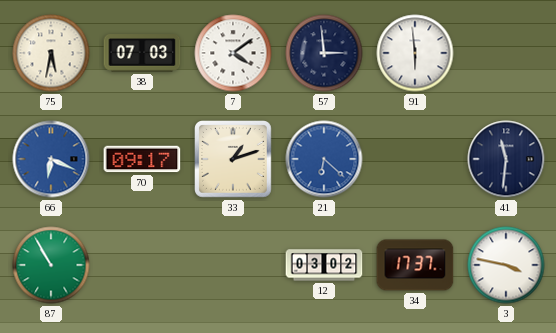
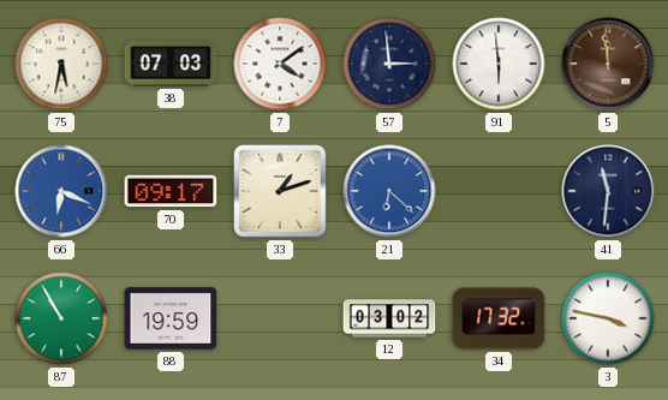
5: none -> 11:59 (608, 64)
88: none -> 19:59 (171, 318)
34: 17:37 -> 17:32 (499, 318)
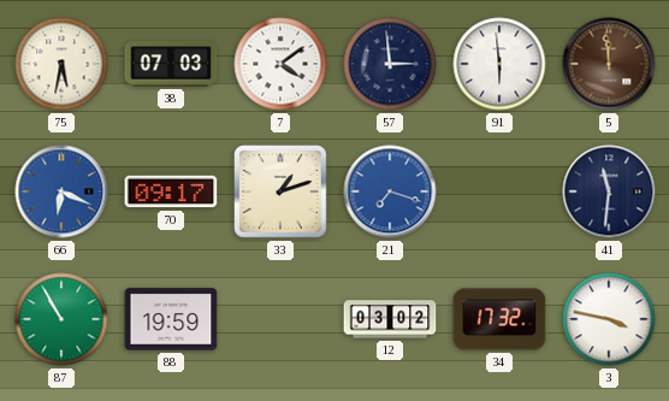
21: 6:22 -> 7:18 (390, 191)
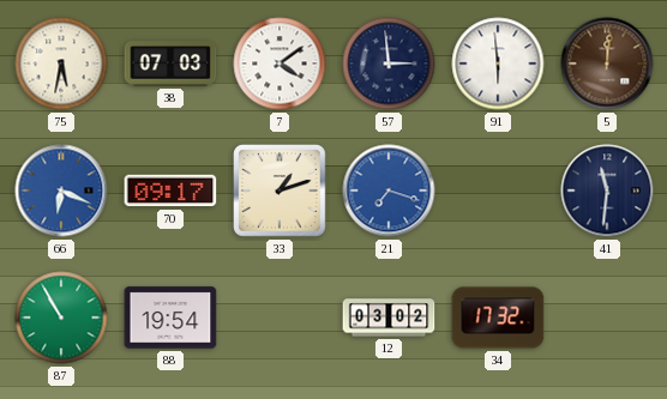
5: 11:59 -> 12:01 (607, 64)
88: 19:59 -> 19:54 (170, 318)
3: 3:47 -> none (609, 319)
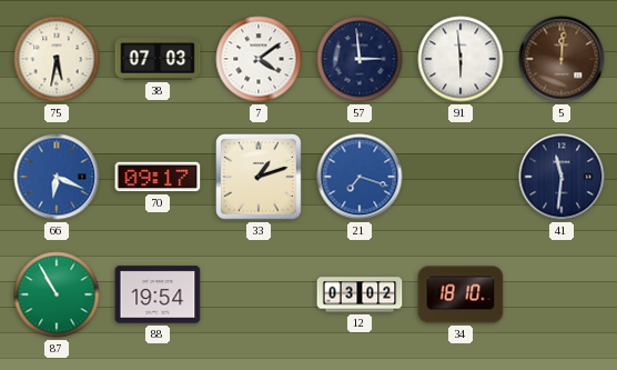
34: 17:32 -> 18:10 (461, 294)
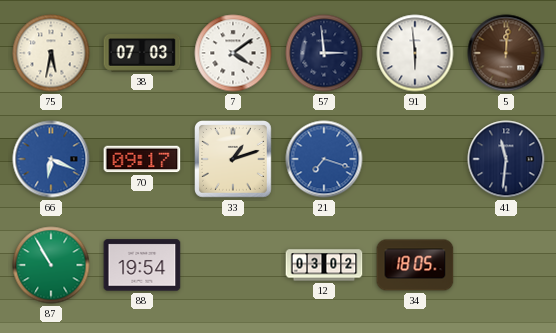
34: 18:10 -> 18:05 (415, 265)
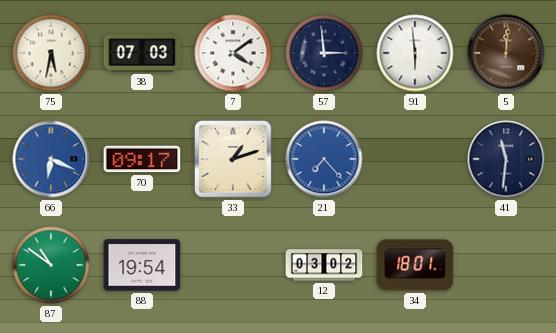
21: 7:18 -> 7:23 (324, 159)
87: 10:55 -> 10:51 (51, 265)
34: 18:05 -> 18:01 (415, 265)
